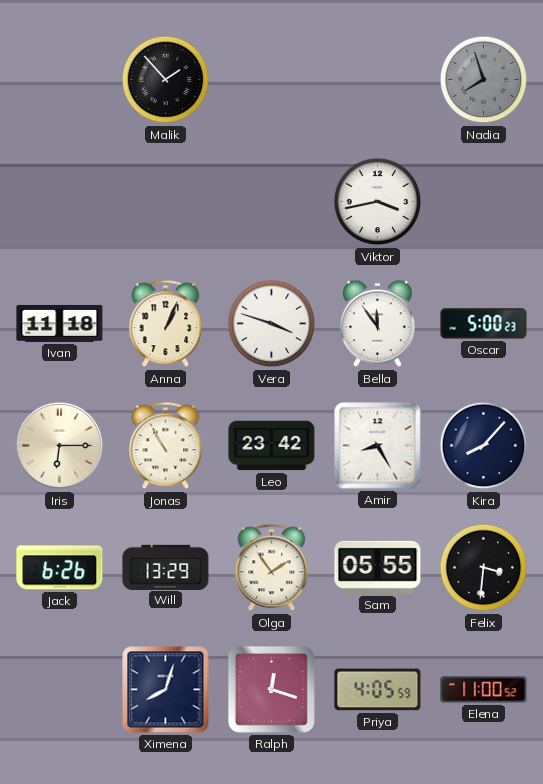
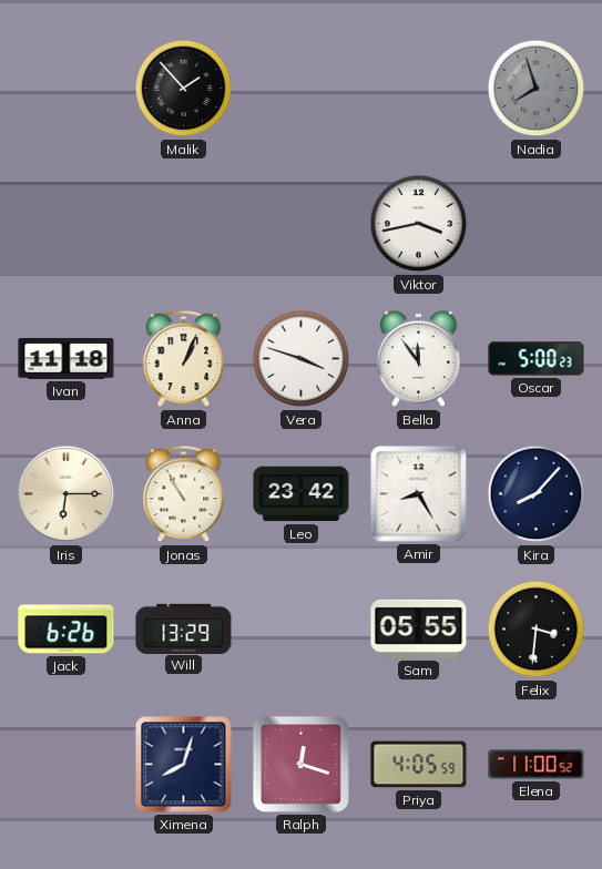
Olga: 1:54 -> none (272, 568)
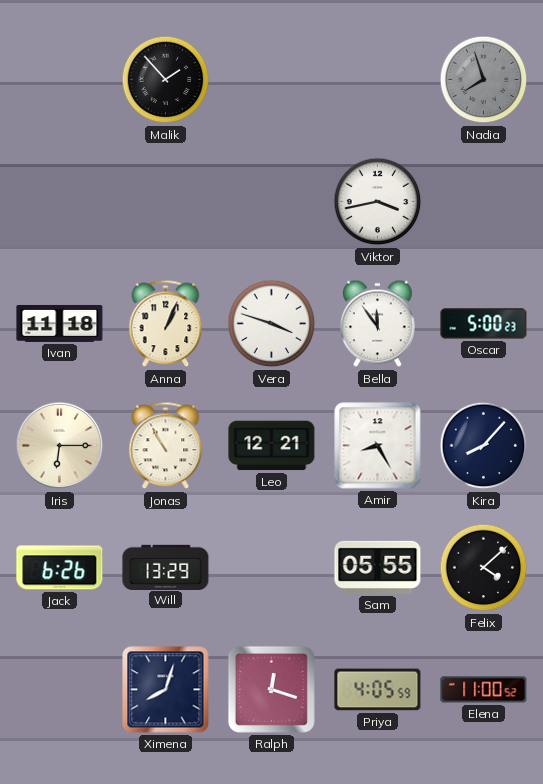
Leo: 23:42 -> 12:21 (272, 446)
Felix: 3:31 -> 4:08 (484, 568)
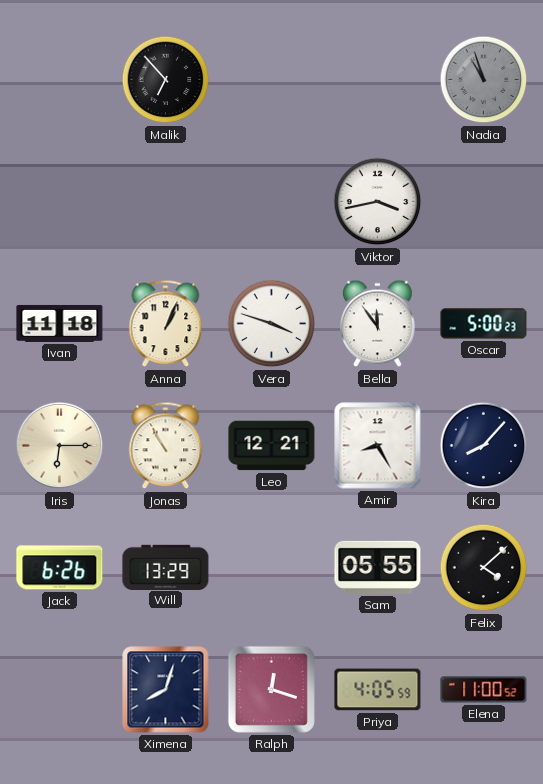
Malik: 1:53 -> 6:53 (166, 80)
Nadia: 7:57 -> 10:57 (484, 80)
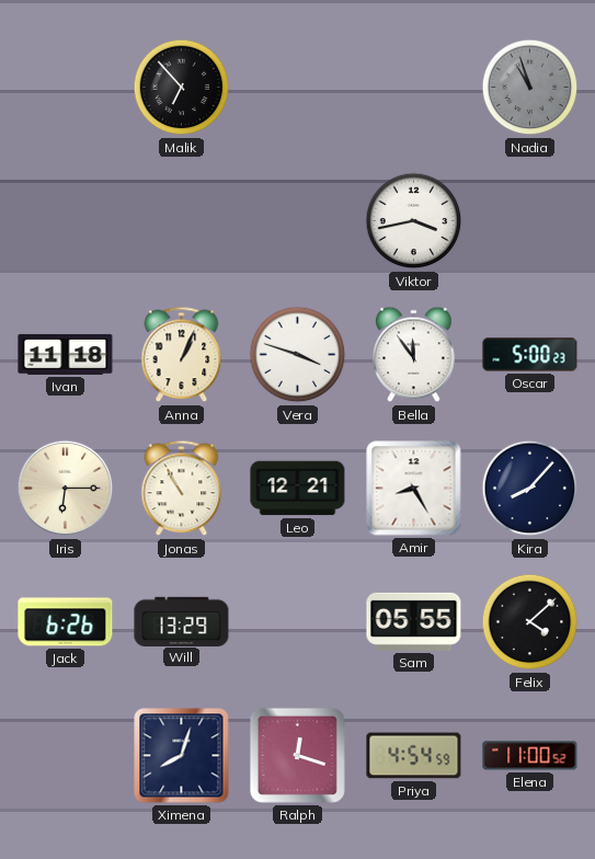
Priya: 4:05 -> 4:54 (414, 756)
